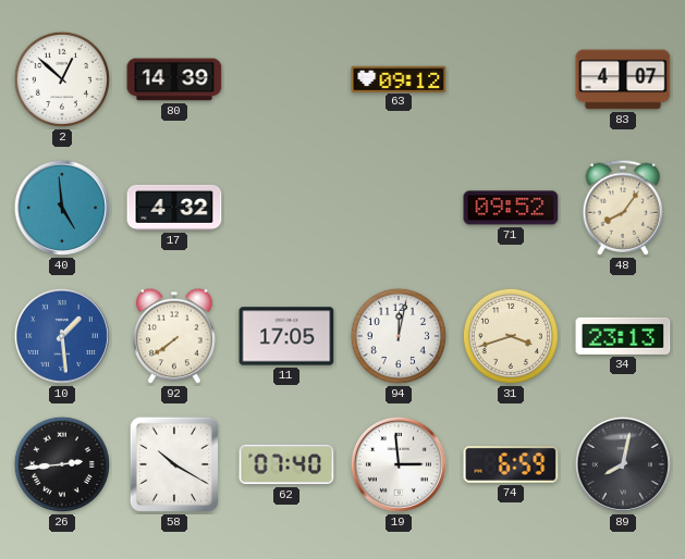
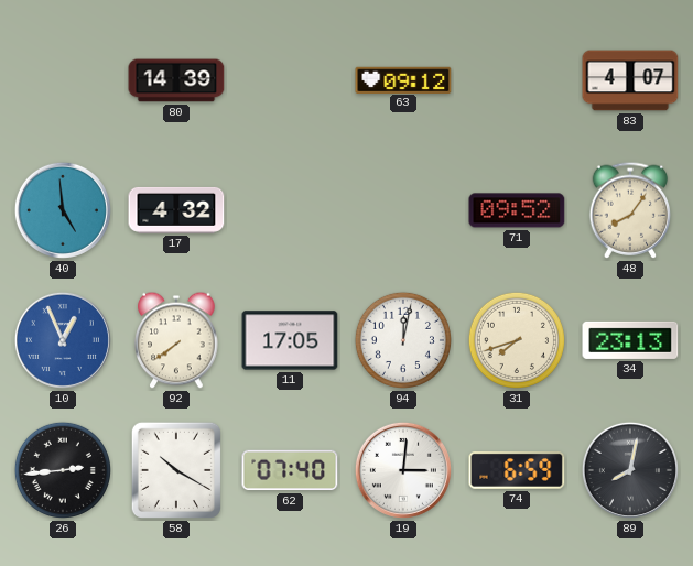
2: 12:52 -> none (62, 79)
10: 1:29 -> 12:56 (63, 340)
31: 3:42 -> 7:42 (517, 340)
19: 2:59 -> 3:01 (403, 470)
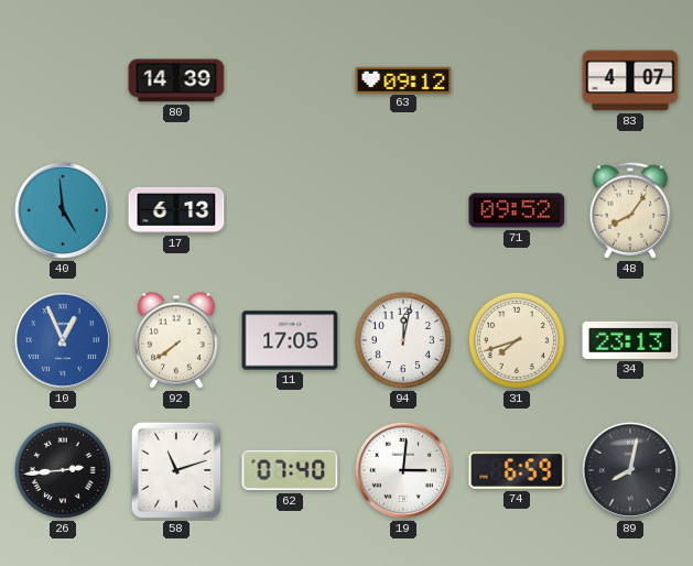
17: 4:32 -> 6:13 (176, 210)
58: 10:20 -> 11:12 (176, 470)
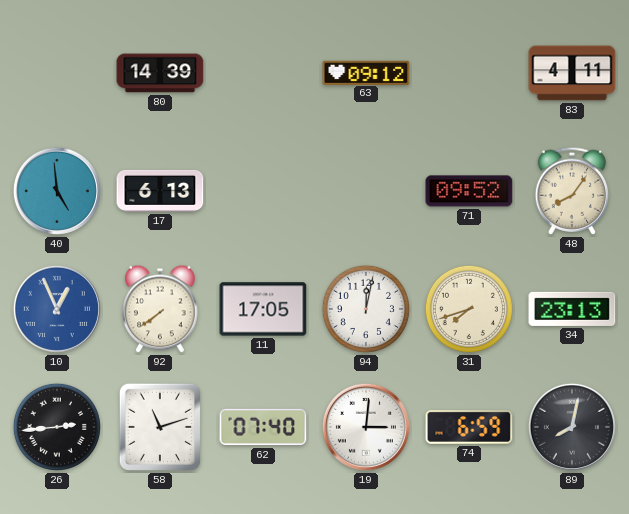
83: 4:07 -> 4:11 (572, 73)
